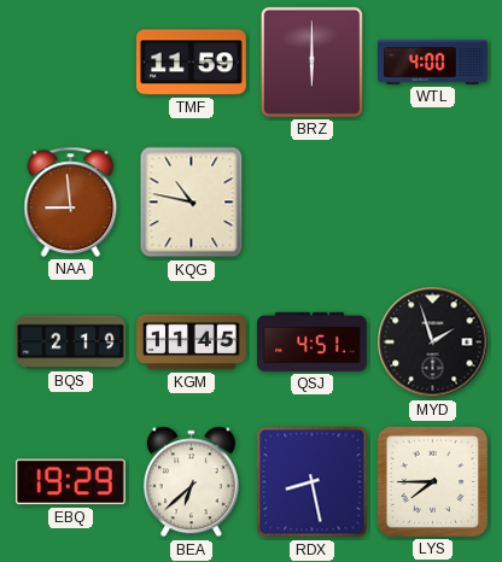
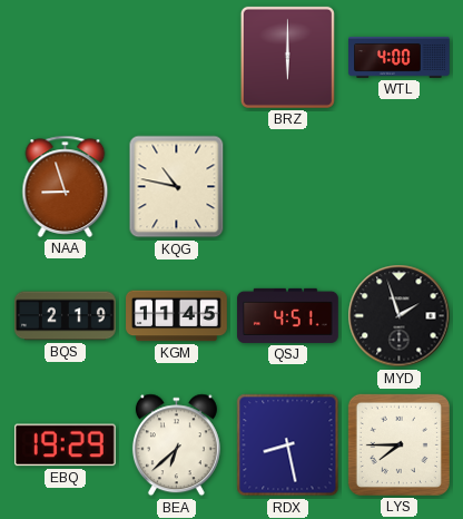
TMF: 11:59 -> none (192, 63)
NAA: 8:59 -> 8:57 (66, 186)
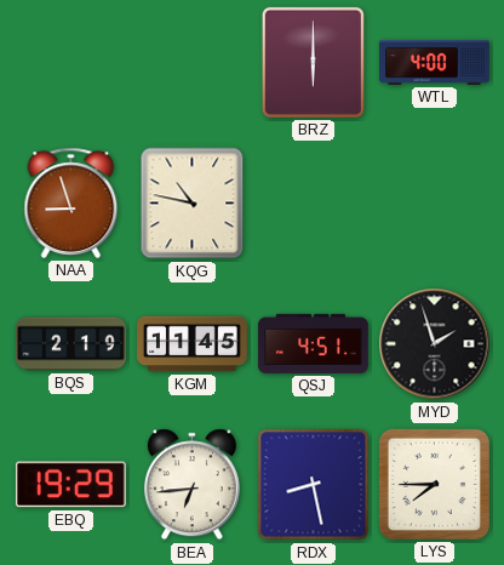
BEA: 6:38 -> 6:44 (191, 485)
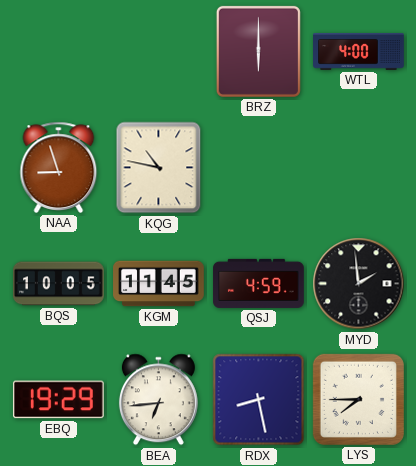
BQS: 2:19 -> 10:05 (59, 284)
QSJ: 4:51 -> 4:59 (259, 283)
MYD: 1:57 -> 1:59 (359, 284)
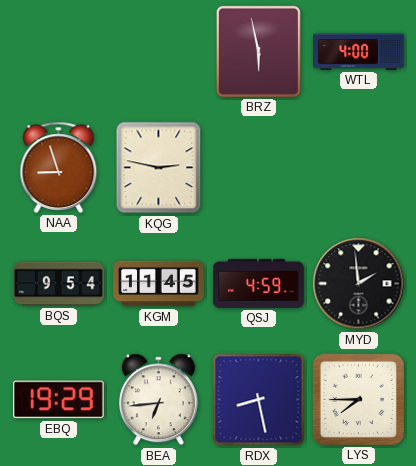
BRZ: 6:00 -> 5:58 (258, 51)
KQG: 10:47 -> 2:47 (159, 168)
BQS: 10:05 -> 9:54 (59, 284)
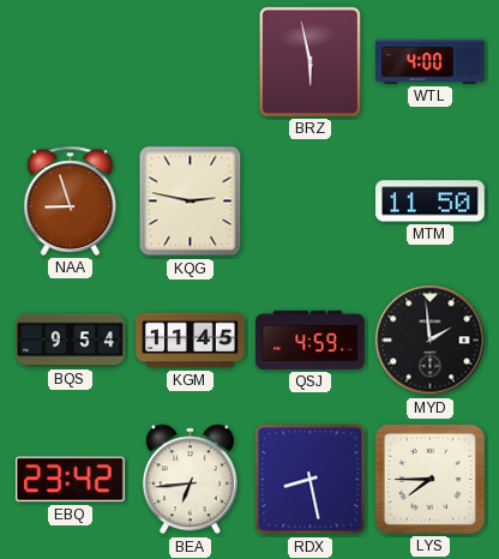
MTM: none -> 11:50 (431, 202)
EBQ: 19:29 -> 23:42 (70, 480)
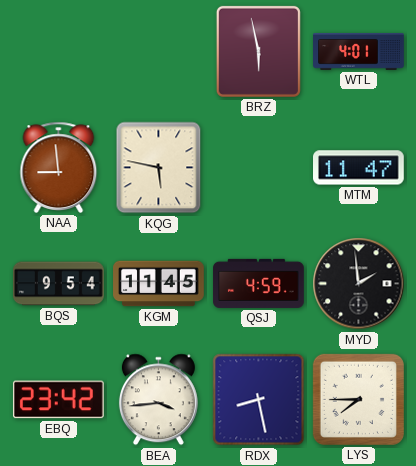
WTL: 4:00 -> 4:01 (359, 51)
NAA: 8:57 -> 8:59 (59, 167)
KQG: 2:47 -> 5:47 (159, 168)
MTM: 11:50 -> 11:47 (359, 168)
BEA: 6:44 -> 3:44 (158, 400)
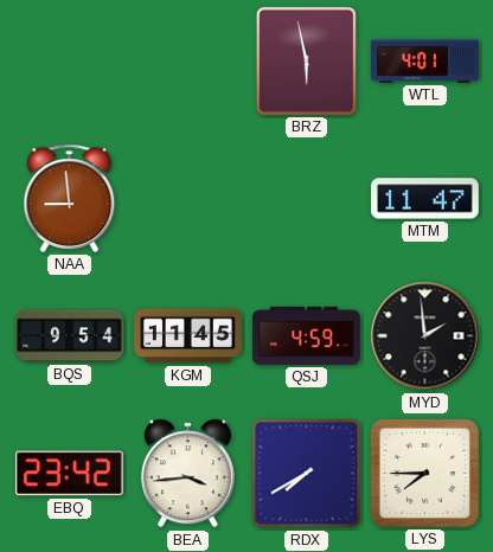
KQG: 5:47 -> none (159, 168)
RDX: 8:28 -> 7:40 (307, 474)
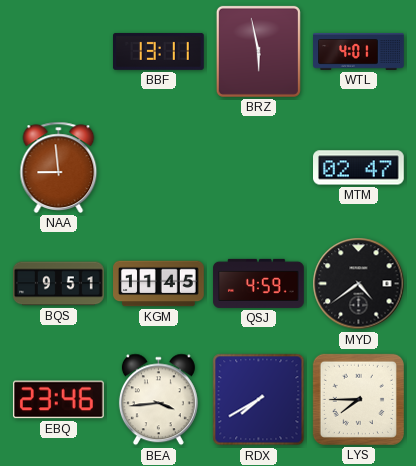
BBF: none -> 13:11 (159, 51)
MTM: 11:47 -> 02:47 (359, 168)
BQS: 9:54 -> 9:51 (59, 284)
MYD: 1:59 -> 4:39 (359, 284)
EBQ: 23:42 -> 23:46 (58, 400)
